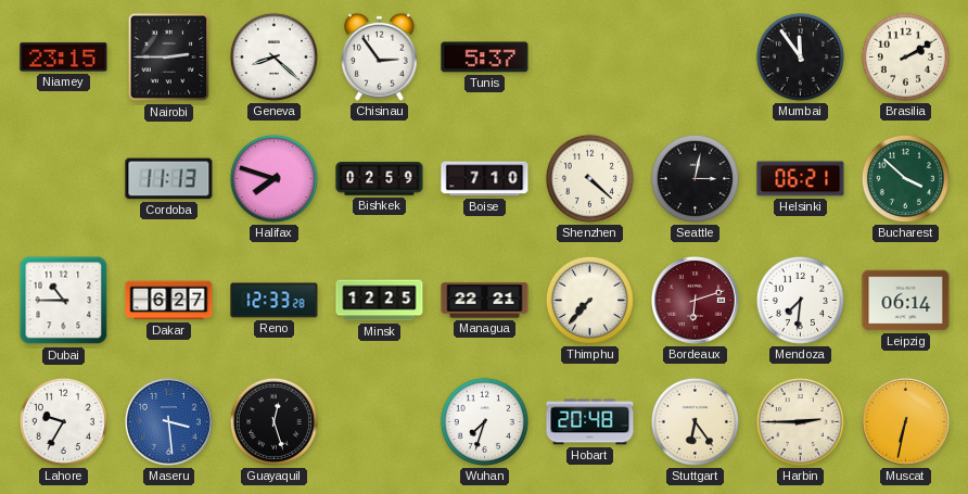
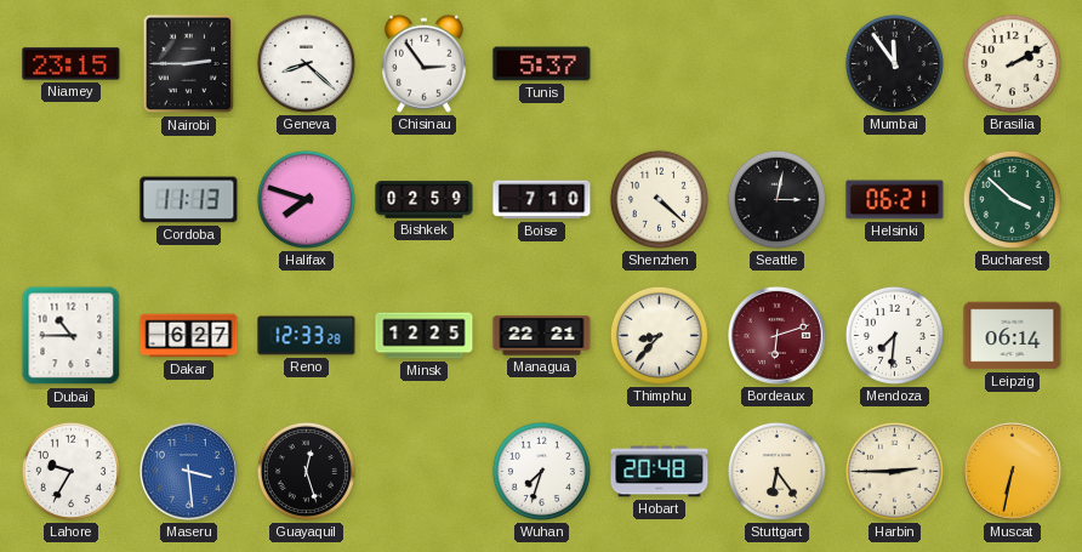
Thimphu: 7:37 -> 8:37 (659, 335)
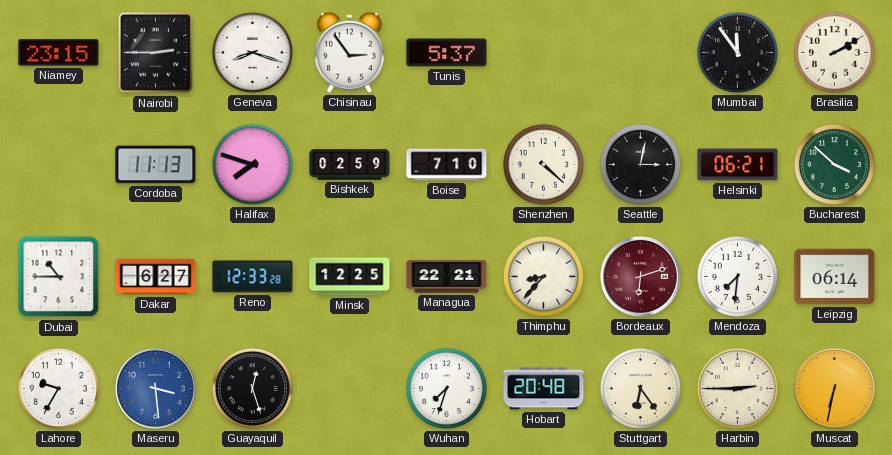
Geneva: 8:22 -> 8:18 (252, 52)
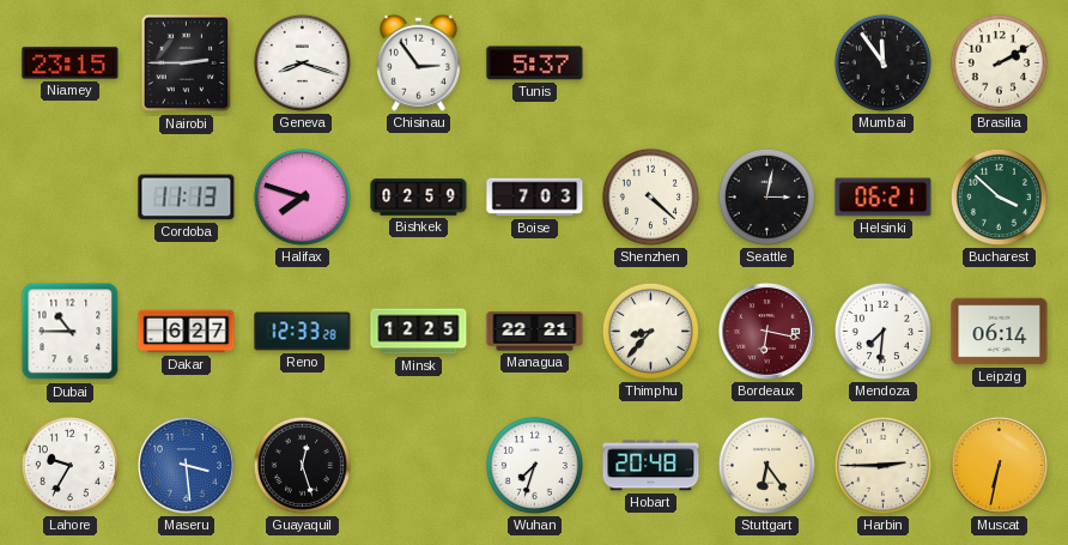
Boise: 7:10 -> 7:03 (535, 198)
Bordeaux: 6:12 -> 6:17 (767, 332)
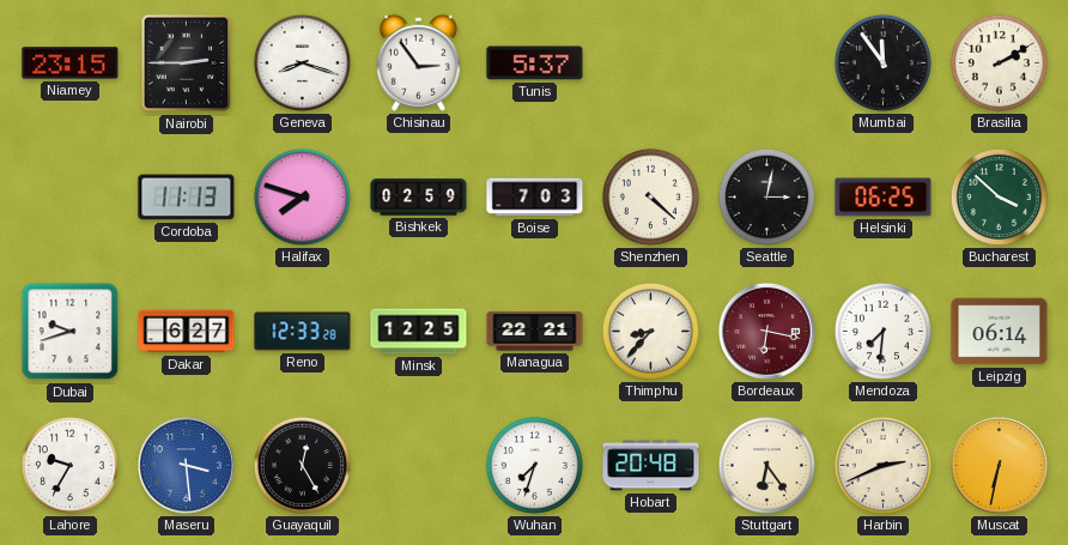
Helsinki: 06:21 -> 06:25 (884, 198)
Dubai: 10:45 -> 9:42 (71, 332)
Guayaquil: 12:27 -> 12:25 (302, 465)
Harbin: 2:45 -> 2:41 (882, 465)
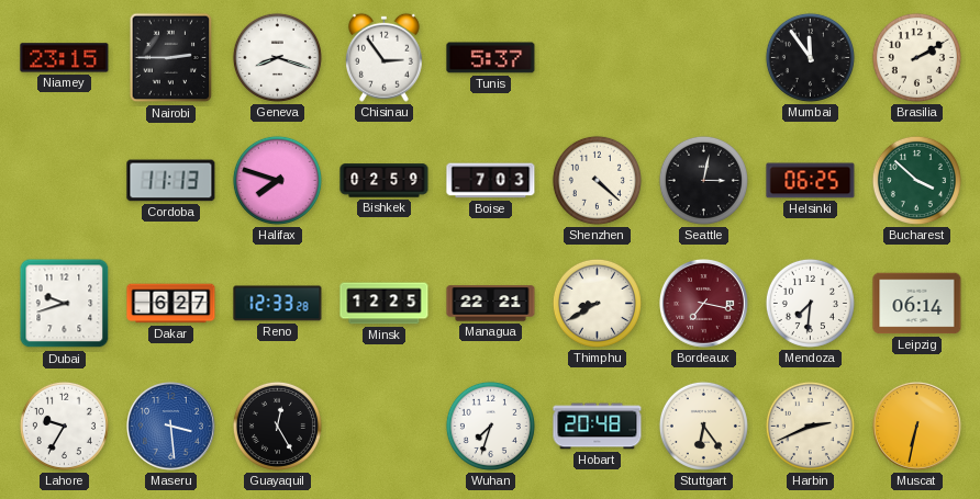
Thimphu: 8:37 -> 8:40 (597, 303)
Bordeaux: 6:17 -> 7:17 (704, 304)
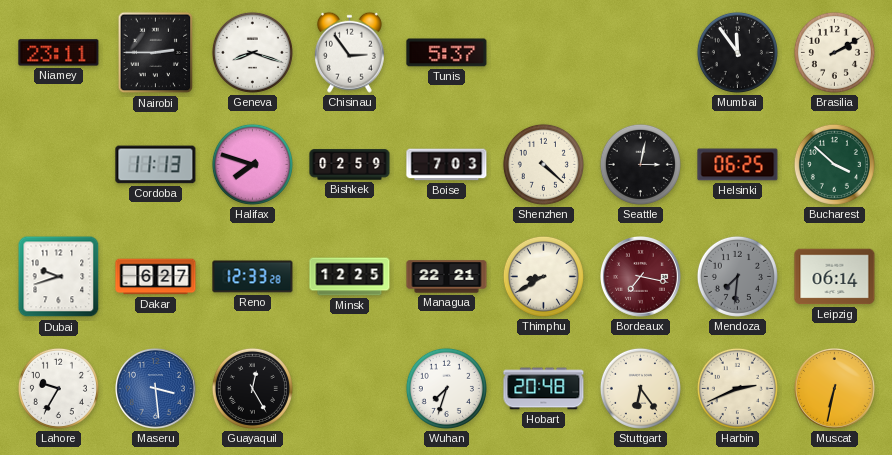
Niamey: 23:15 -> 23:11 (59, 53)
Mendoza dial: white -> grey (737, 276)
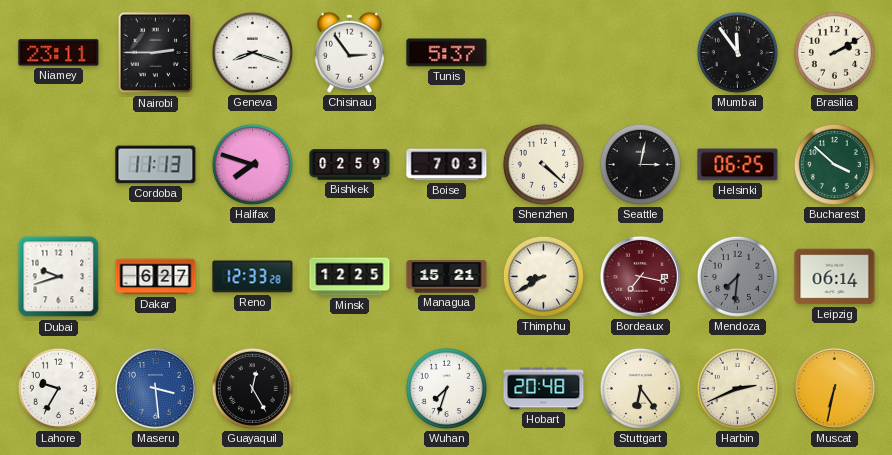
Managua: 22:21 -> 15:21 (447, 277)
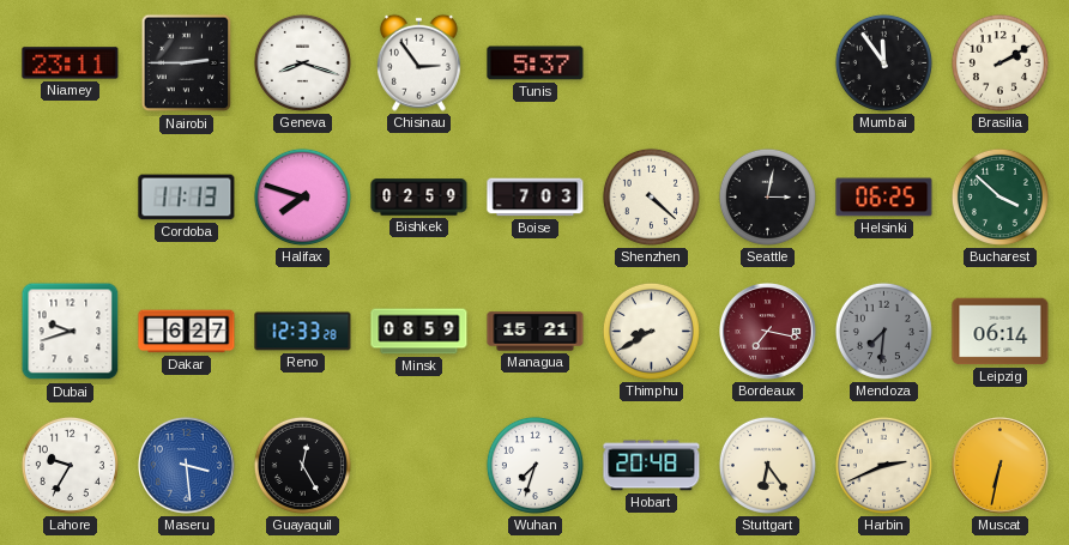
Minsk: 12:25 -> 08:59 (419, 332)
